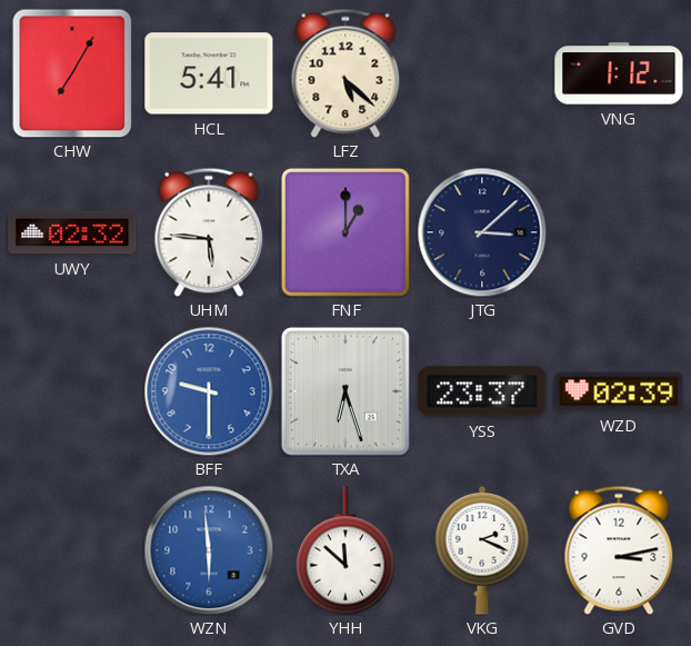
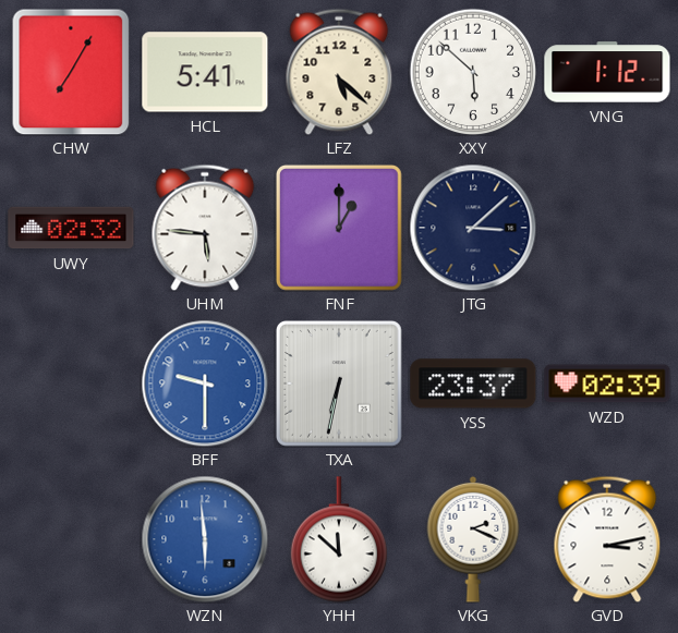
XXY: none -> 5:52 (473, 72)
TXA: 6:27 -> 6:32 (339, 384)
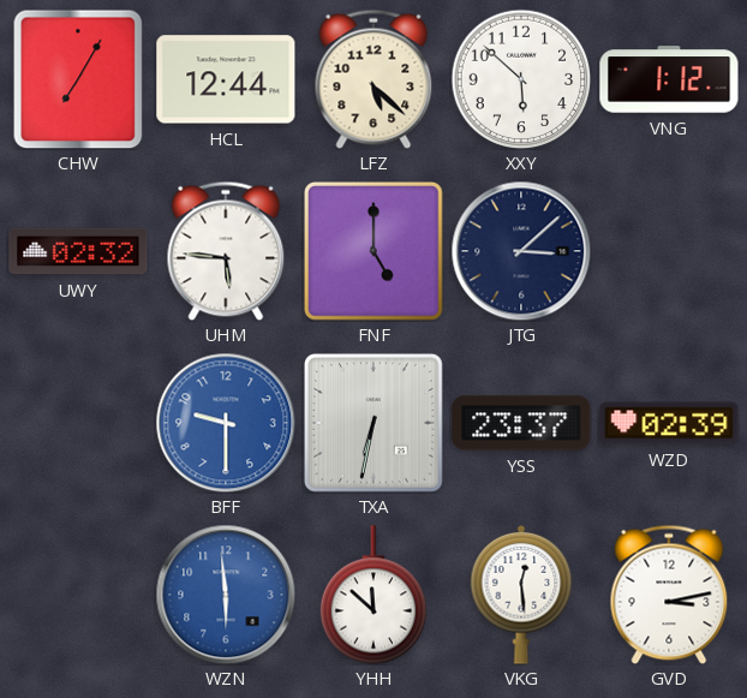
HCL: 5:41 -> 12:44 (226, 79)
FNF: 1:00 -> 5:00 (374, 251)
VKG: 2:19 -> 12:29 (521, 595)
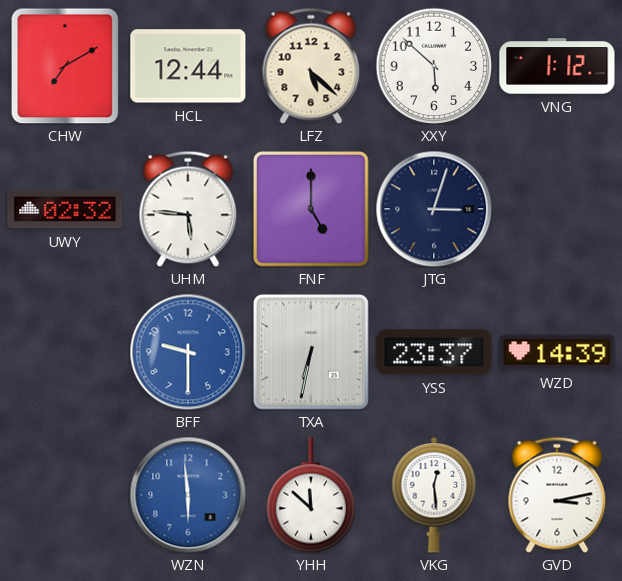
CHW: 7:05 -> 7:10 (65, 66)
JTG: 3:08 -> 3:03 (434, 209)
WZD: 02:39 -> 14:39 (557, 352)
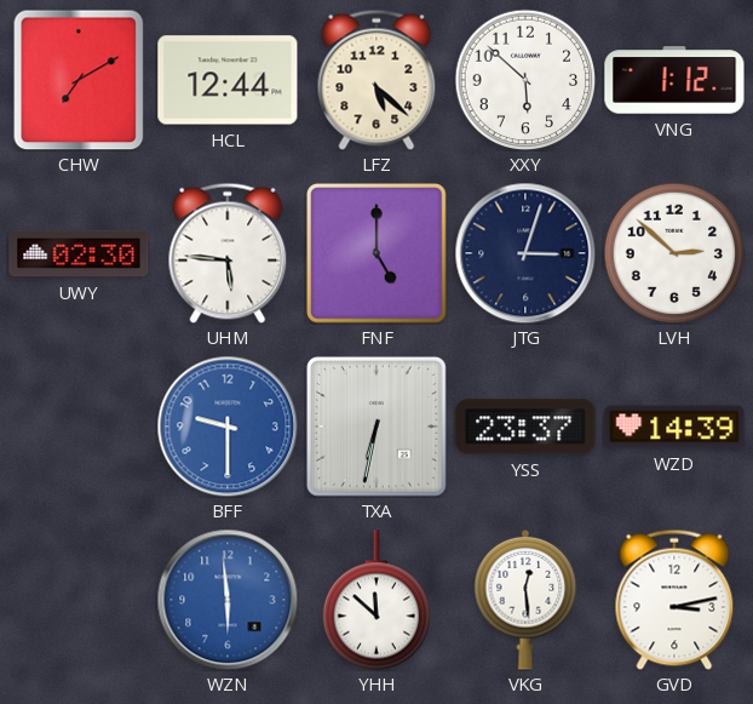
UWY: 02:32 -> 02:30 (79, 253)
LVH: none -> 2:52 (674, 253)
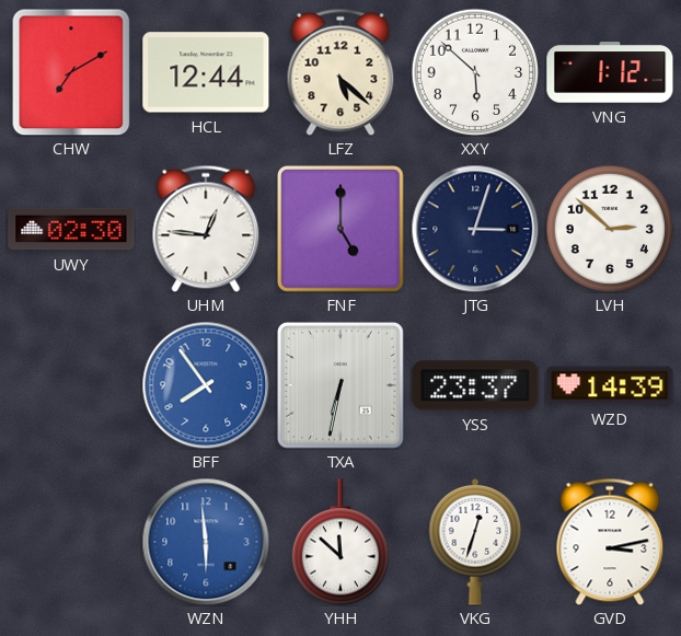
UHM: 5:46 -> 12:46 (206, 229)
BFF: 9:30 -> 7:54 (206, 385)
VKG: 12:29 -> 12:33 (475, 542)
